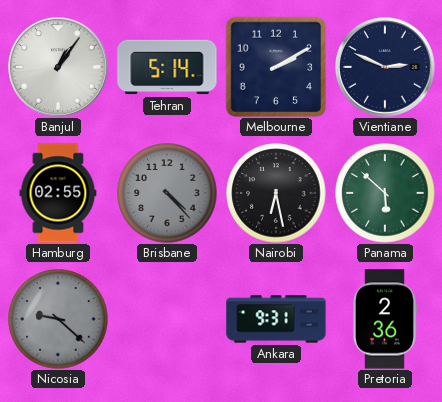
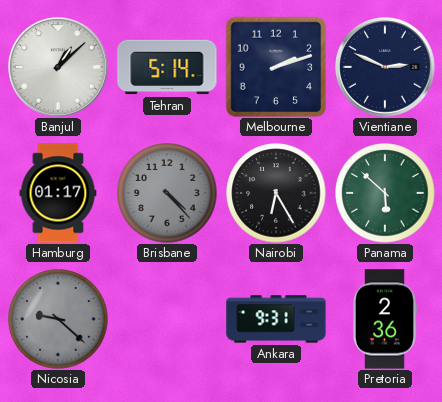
Banjul: 1:06 -> 1:08 (59, 68)
Melbourne: 2:10 -> 2:12 (276, 67)
Hamburg: 02:55 -> 01:17 (58, 193)
Nairobi: 6:28 -> 6:25 (276, 193)
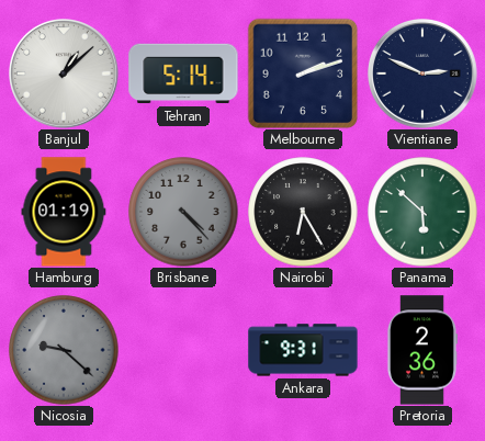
Hamburg: 01:17 -> 01:19 (64, 212)
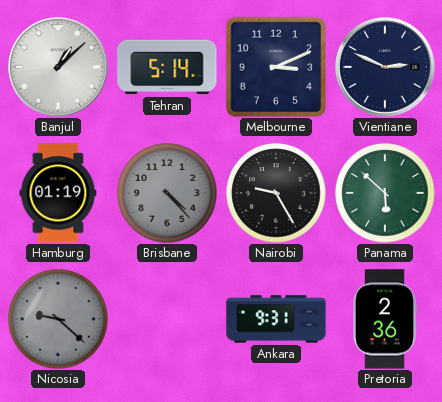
Melbourne: 2:12 -> 3:11 (276, 67)
Nairobi: 6:25 -> 9:25 (276, 193)
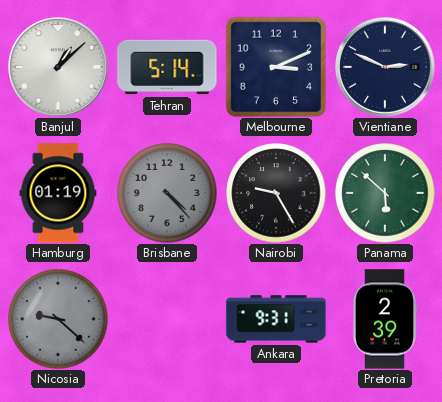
Pretoria: 2:36 -> 2:39 (384, 319)
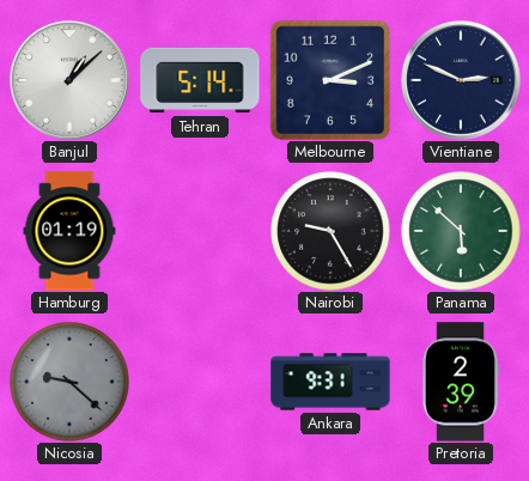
Brisbane: 4:23 -> none (167, 193)
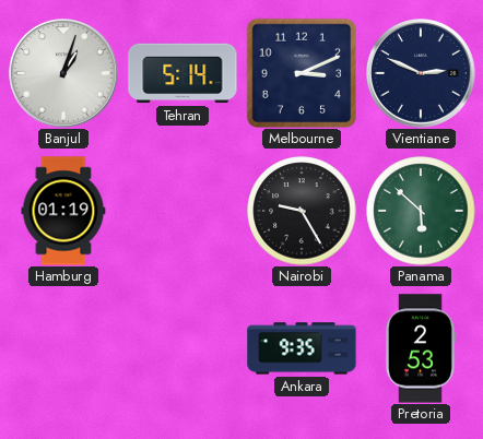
Banjul: 1:08 -> 1:03 (64, 74)
Nicosia: 9:22 -> none (69, 382)
Ankara: 9:31 -> 9:35 (302, 348)
Pretoria: 2:39 -> 2:53 (420, 348)
